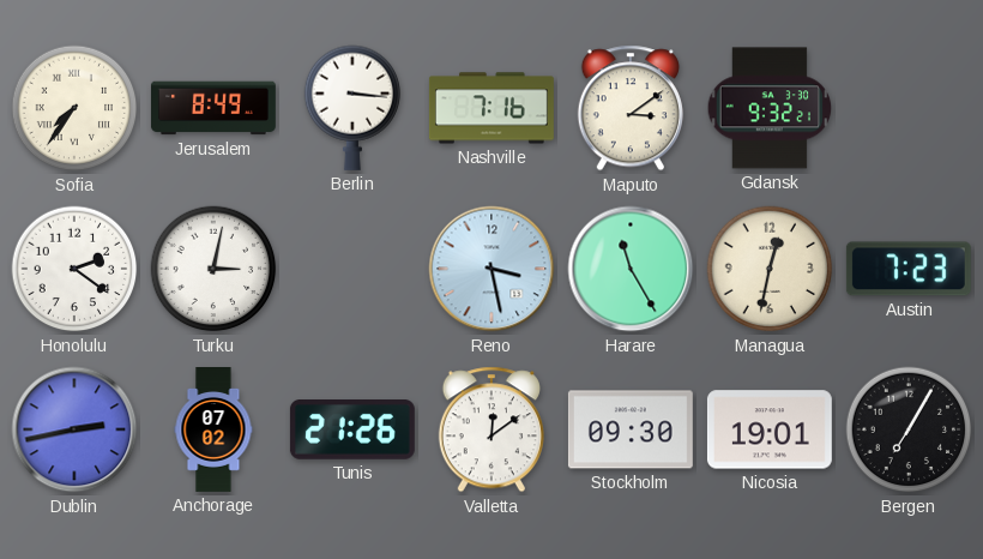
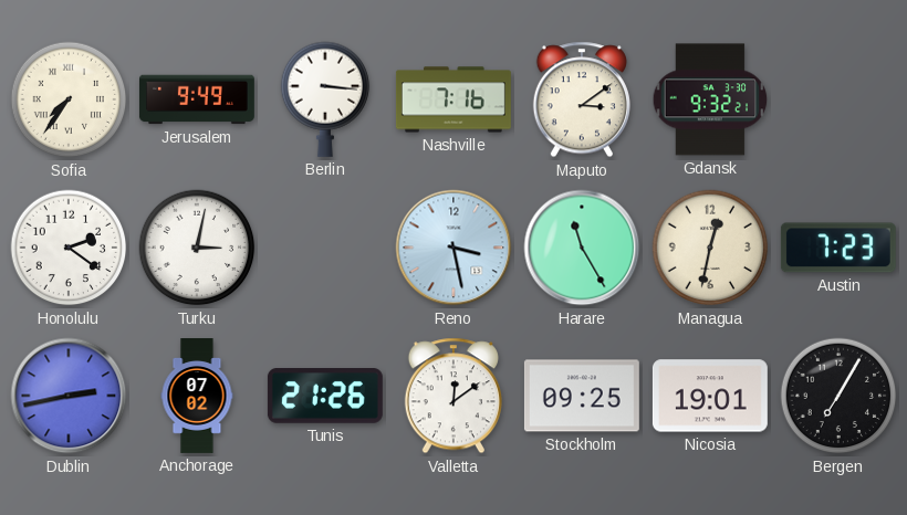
Jerusalem: 8:49 -> 9:49 (197, 99)
Stockholm: 09:30 -> 09:25 (582, 396)
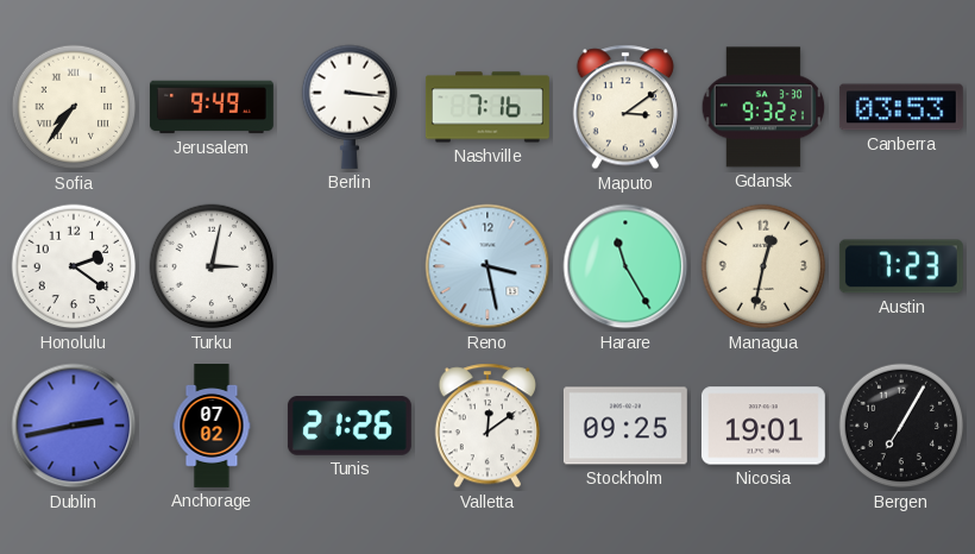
Canberra: none -> 03:53 (901, 107)
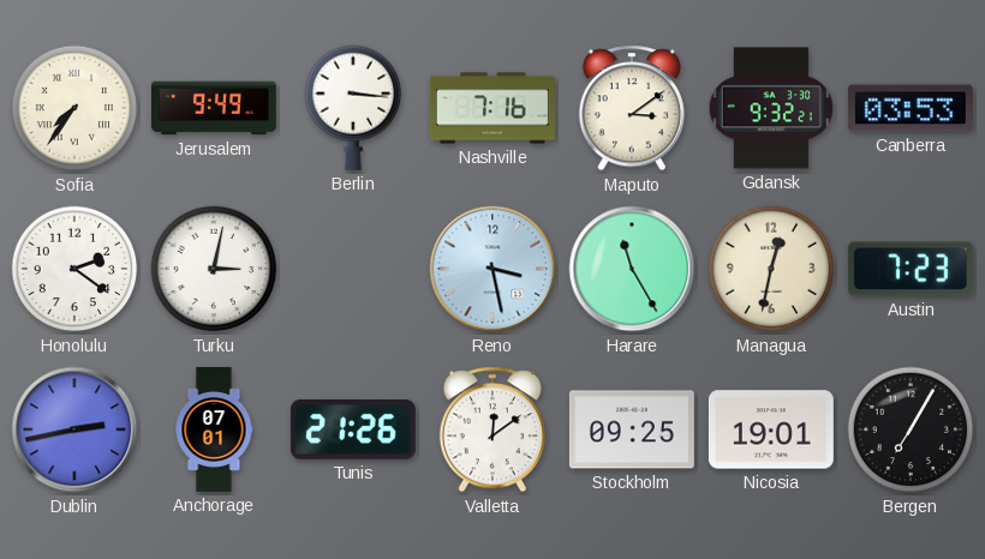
Anchorage: 07:02 -> 07:01 (214, 431)
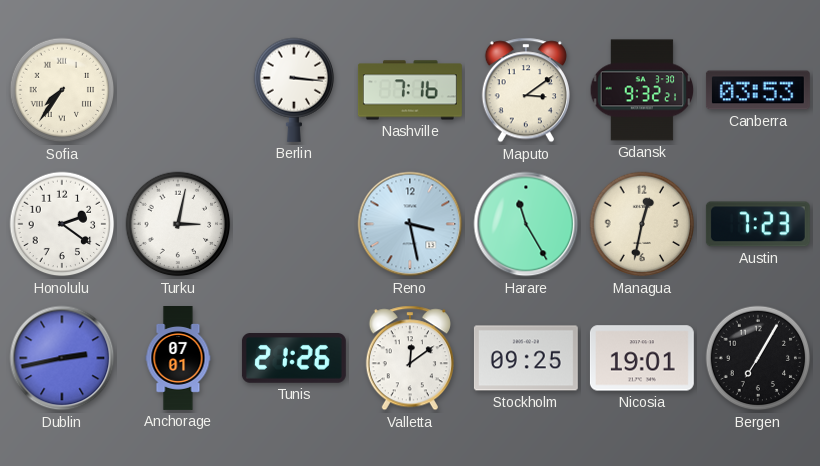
Jerusalem: 9:49 -> none (214, 108)
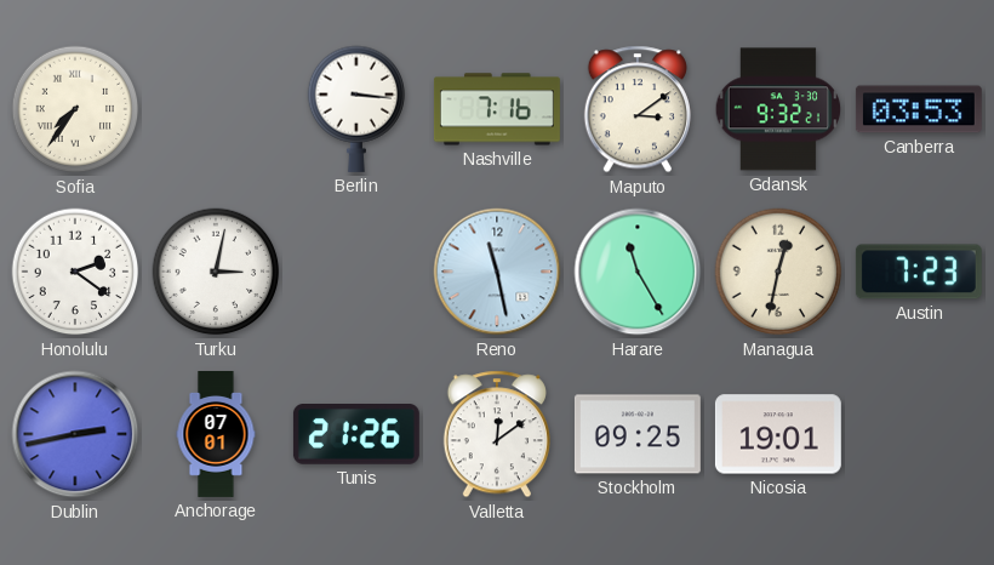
Reno: 3:28 -> 11:28 (497, 272)
Bergen: 7:05 -> none (758, 358)
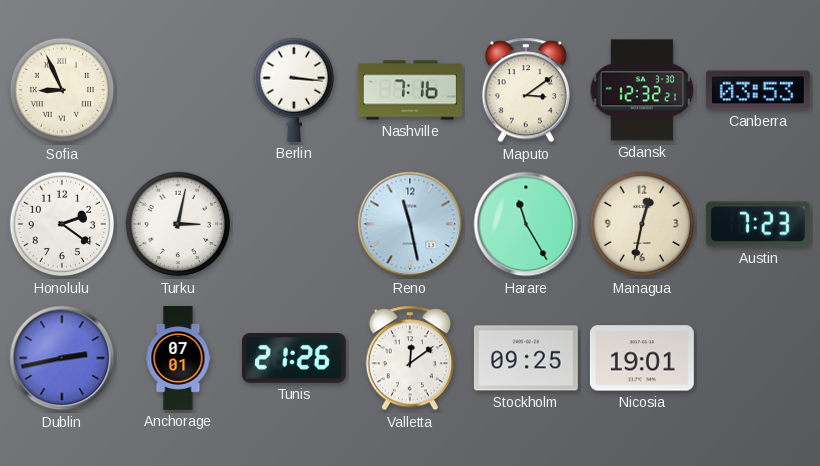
Sofia: 7:36 -> 8:56 (62, 90)
Gdansk: 9:32 -> 12:32 (642, 90)
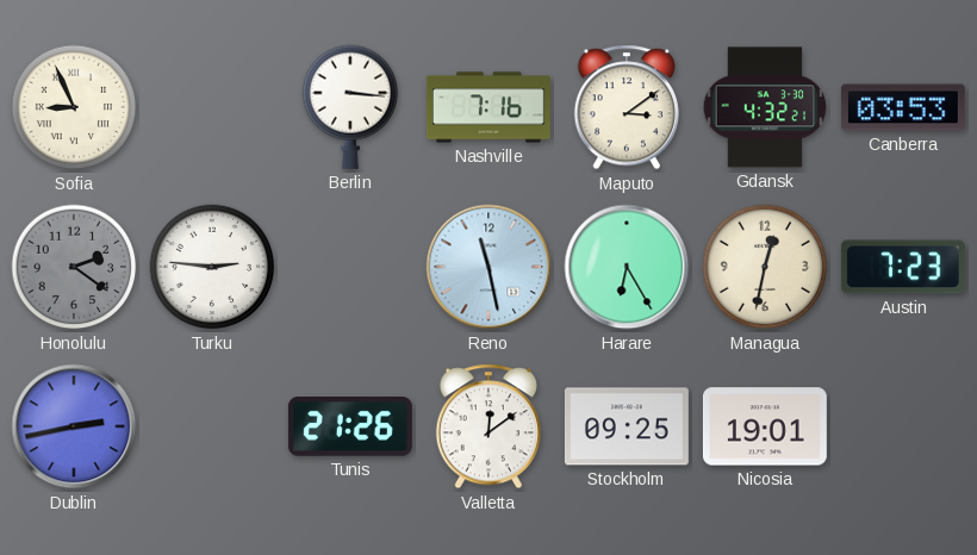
Gdansk: 12:32 -> 4:32 (765, 107)
Honolulu dial: white -> grey (74, 267)
Turku: 3:02 -> 2:46 (212, 267)
Harare: 11:25 -> 6:25 (627, 267)
Anchorage: 07:01 -> none (178, 359)
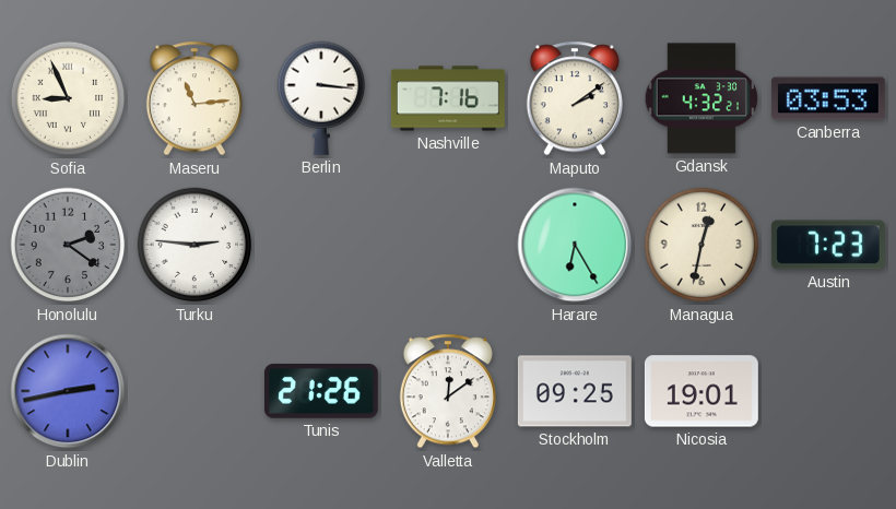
Maseru: none -> 11:14 (194, 98)
Maputo: 3:09 -> 2:09 (575, 98)
Reno: 11:28 -> none (488, 267)
